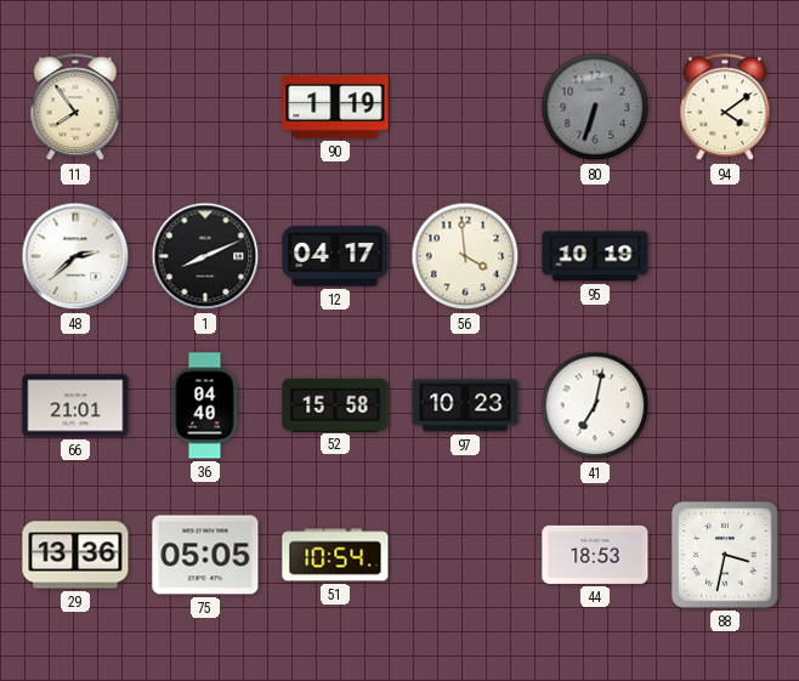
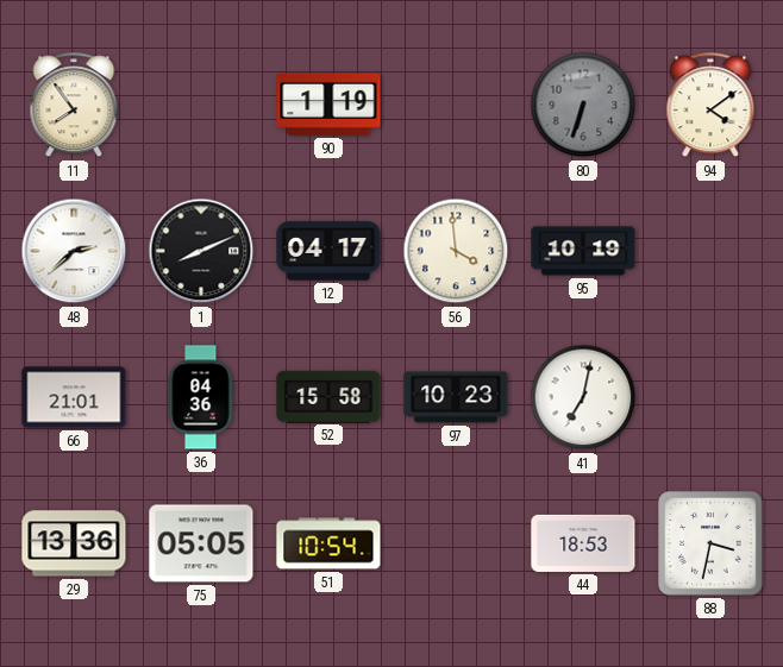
36: 04:40 -> 04:36 (201, 397)
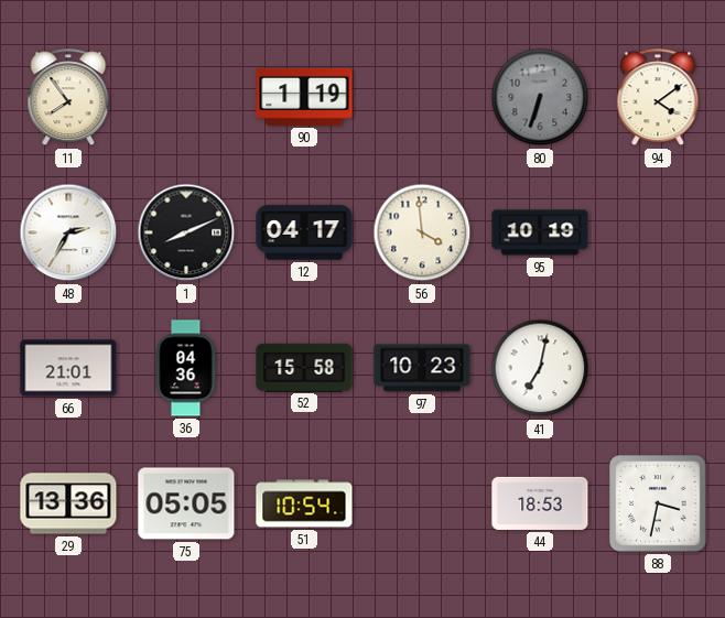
48: 2:38 -> 2:35 (68, 232)
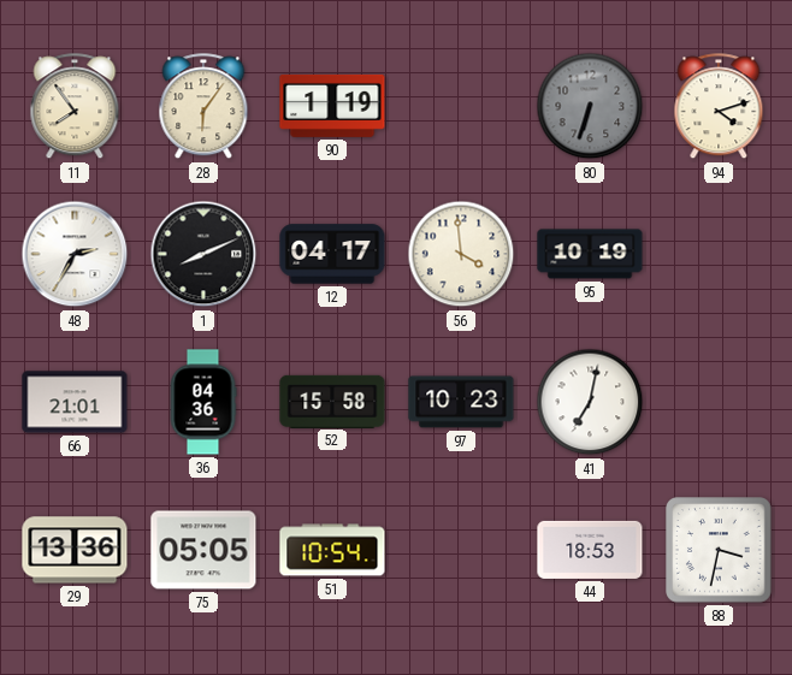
28: none -> 6:06 (203, 107)
94: 4:09 -> 4:12 (719, 107)
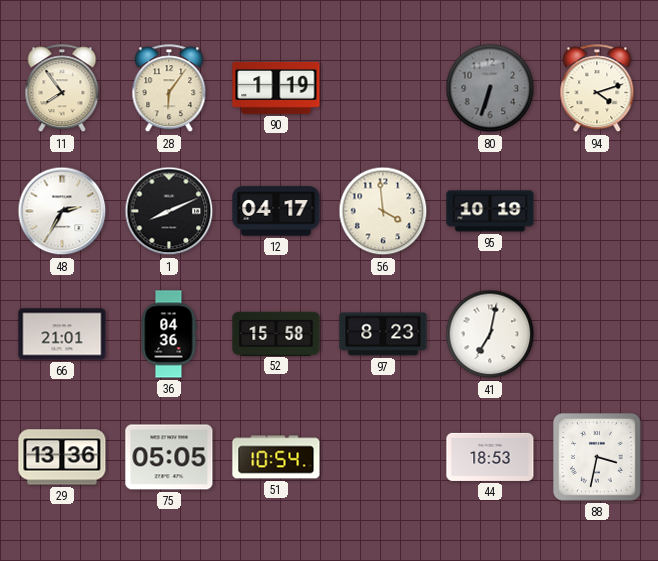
97: 10:23 -> 8:23 (383, 334)
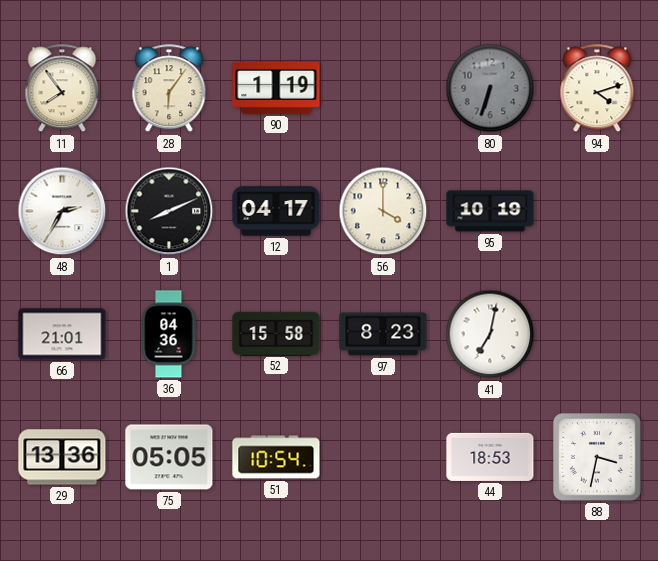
56: 3:59 -> 4:00 (383, 211)
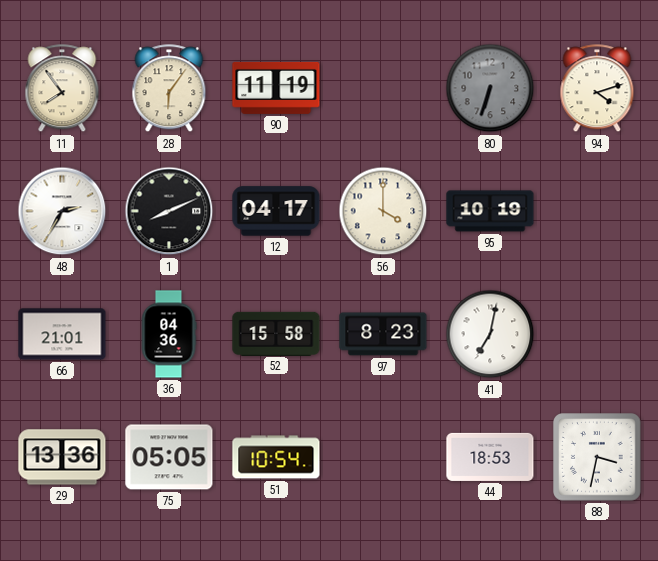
90: 1:19 -> 11:19 (276, 88)
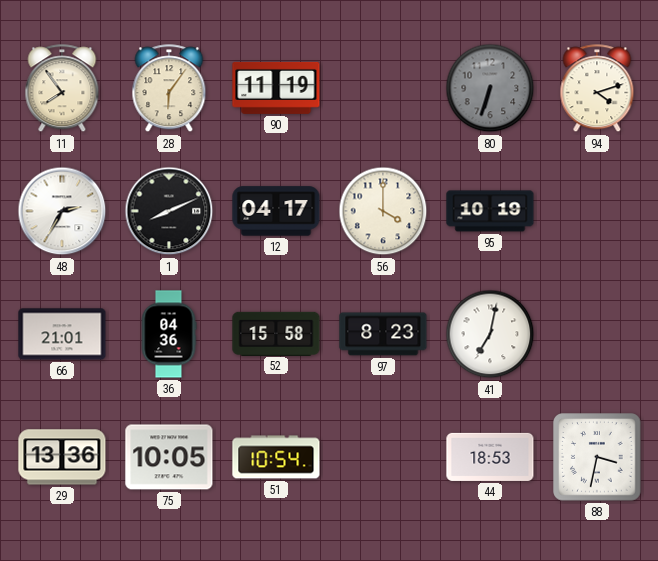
75: 05:05 -> 10:05 (169, 457)
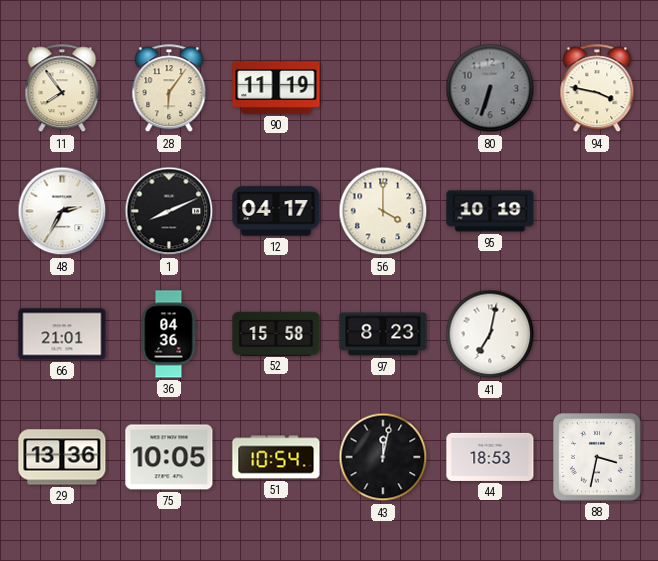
94: 4:12 -> 3:47 (597, 89)
43: none -> 12:02 (383, 457)
